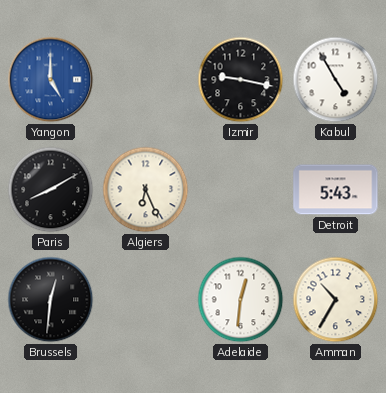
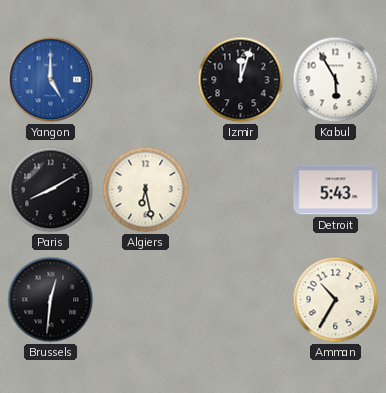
Izmir: 9:17 -> 12:03 (241, 80)
Kabul: 4:55 -> 5:55 (336, 80)
Algiers: 6:26 -> 6:28 (146, 190)
Adelaide: 12:31 -> none (241, 300)
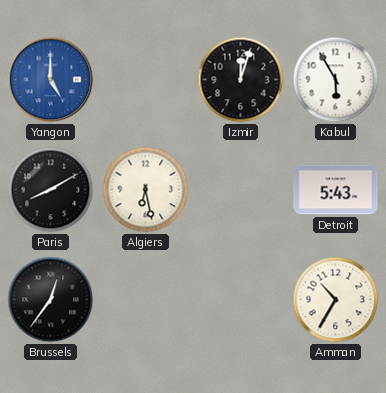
Brussels: 12:31 -> 12:36 (51, 300)
